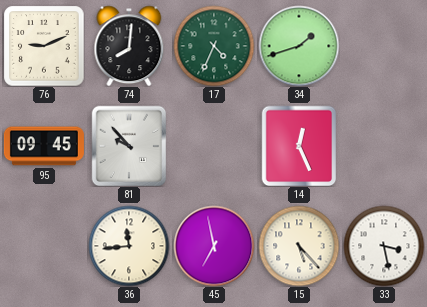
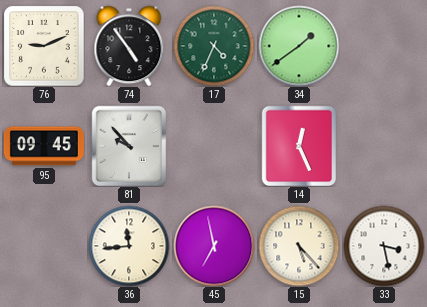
74: 8:01 -> 4:54 (129, 46)
34: 1:42 -> 1:39 (299, 46)
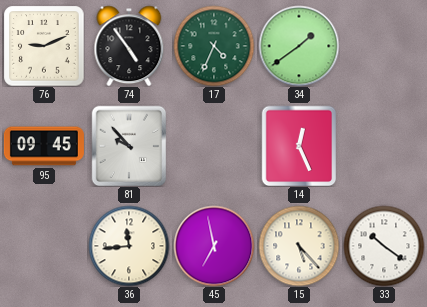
33: 3:28 -> 10:21 (384, 246)
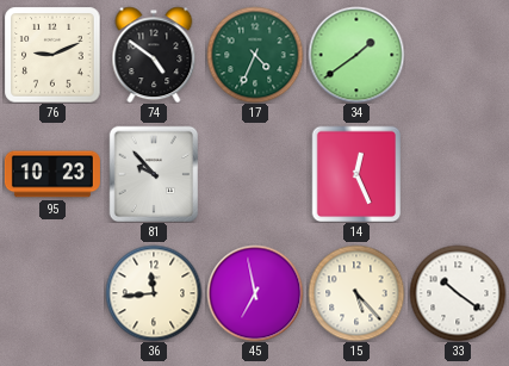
74: 4:54 -> 4:51 (154, 55)
95: 09:45 -> 10:23 (52, 174)
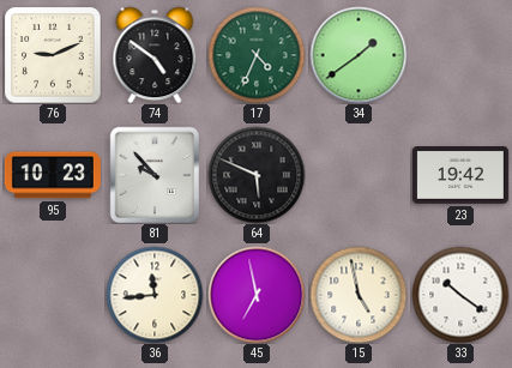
64: none -> 5:49 (257, 175)
14: 12:26 -> none (356, 174)
23: none -> 19:42 (460, 176)
15: 5:23 -> 4:58 (359, 295)
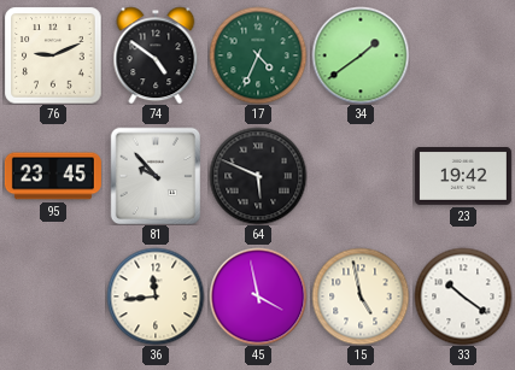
95: 10:23 -> 23:45 (53, 176)
45: 6:58 -> 3:58 (258, 296)
